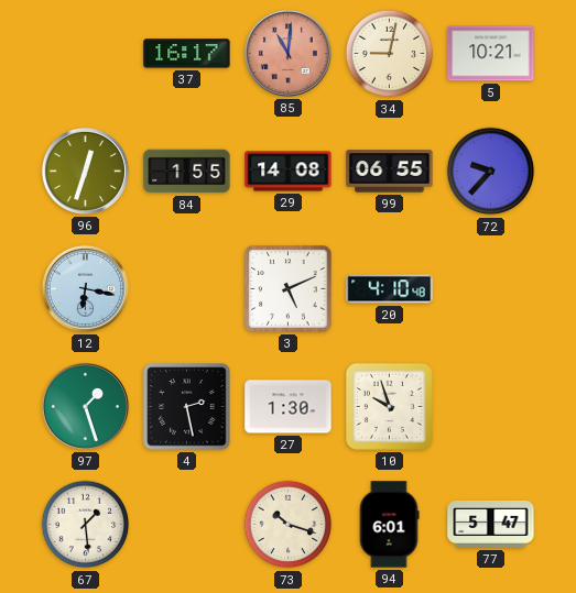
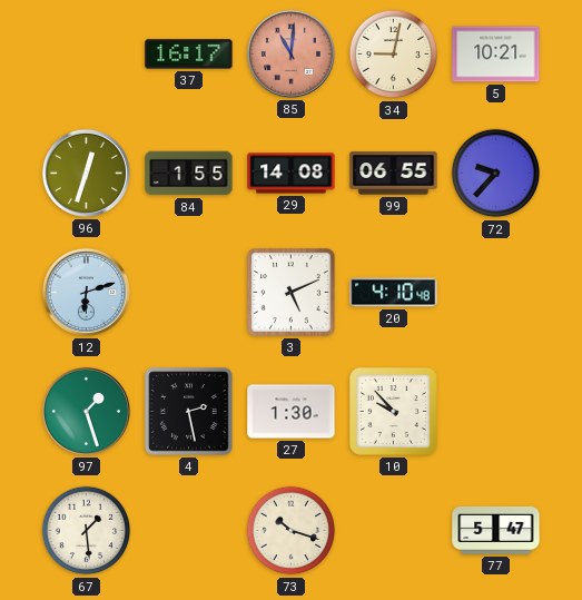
12: 6:17 -> 6:12 (86, 292)
10: 9:57 -> 9:53 (393, 411)
94: 6:01 -> none (389, 525)
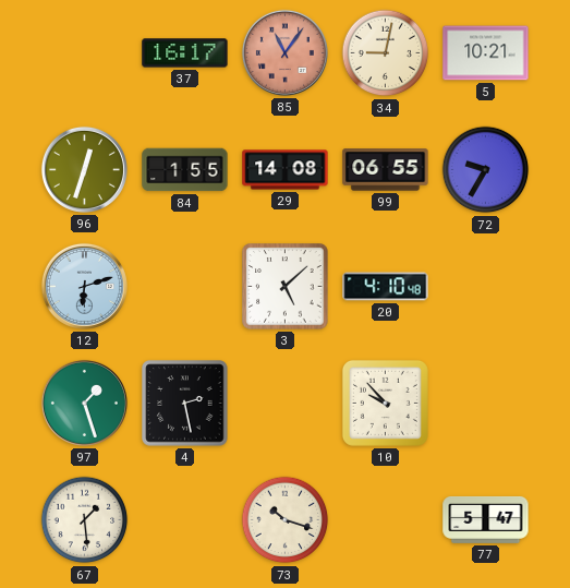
85: 11:01 -> 11:06 (284, 52)
72: 9:37 -> 9:35 (486, 170)
3: 5:11 -> 5:08 (286, 287)
27: 1:30 -> none (292, 412)
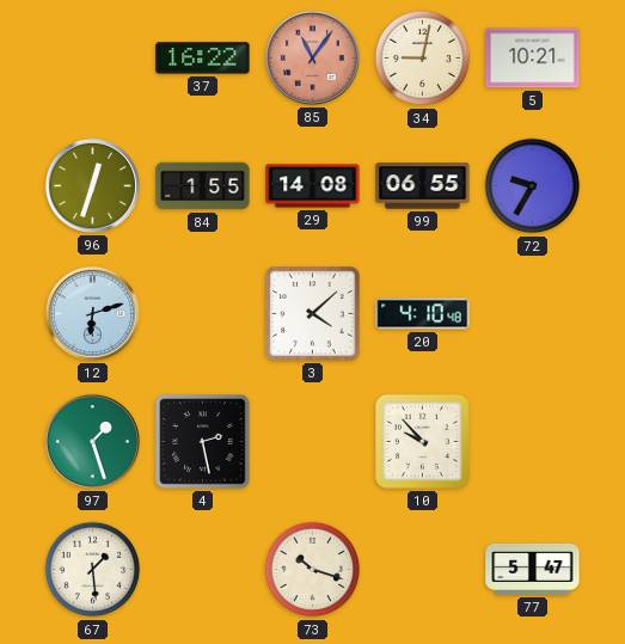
37: 16:17 -> 16:22 (203, 59)
3: 5:08 -> 4:08 (313, 314)
